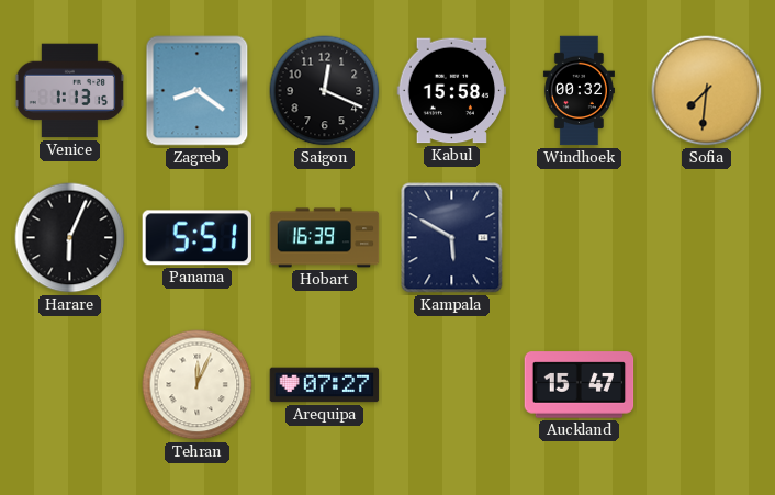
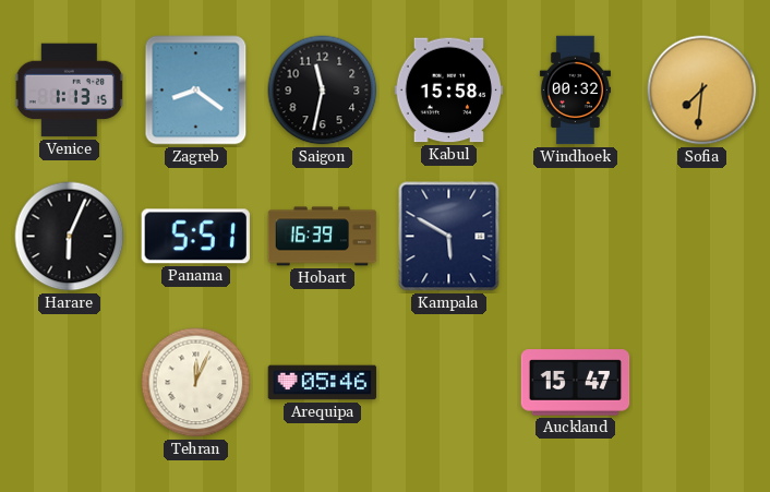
Saigon: 12:19 -> 11:32 (323, 91)
Arequipa: 07:27 -> 05:46 (323, 383)
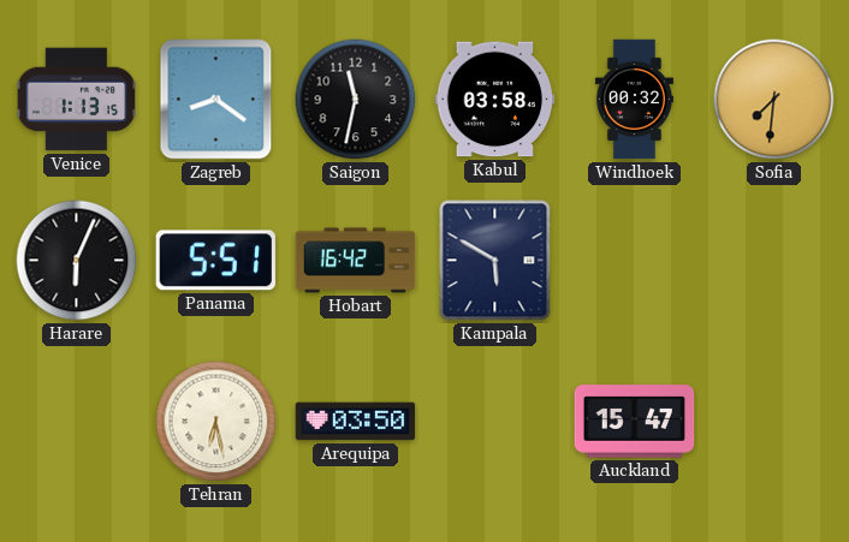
Kabul: 15:58 -> 03:58 (495, 100)
Hobart: 16:39 -> 16:42 (356, 261)
Tehran: 12:04 -> 6:28 (216, 422)
Arequipa: 05:46 -> 03:50 (356, 422)
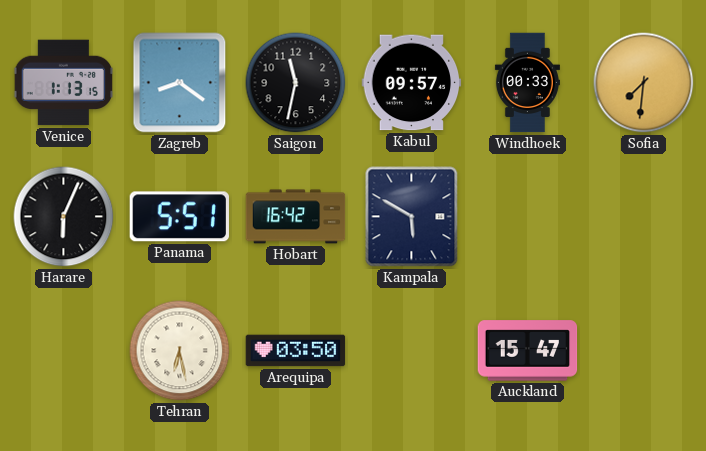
Kabul: 03:58 -> 09:57 (412, 83)
Windhoek: 00:32 -> 00:33 (527, 83)
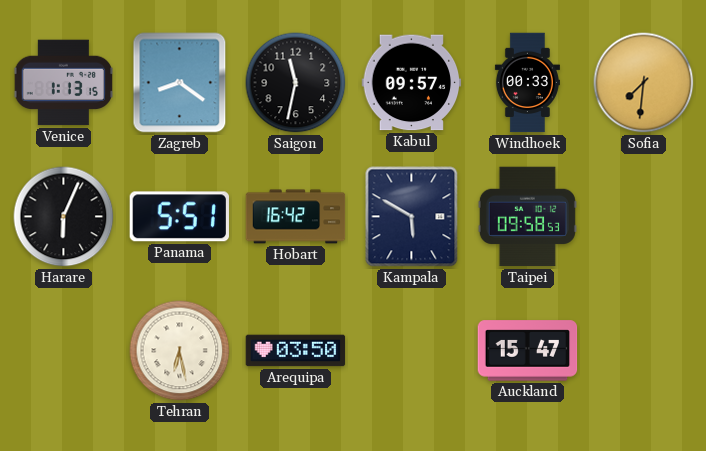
Taipei: none -> 09:58 (527, 217)
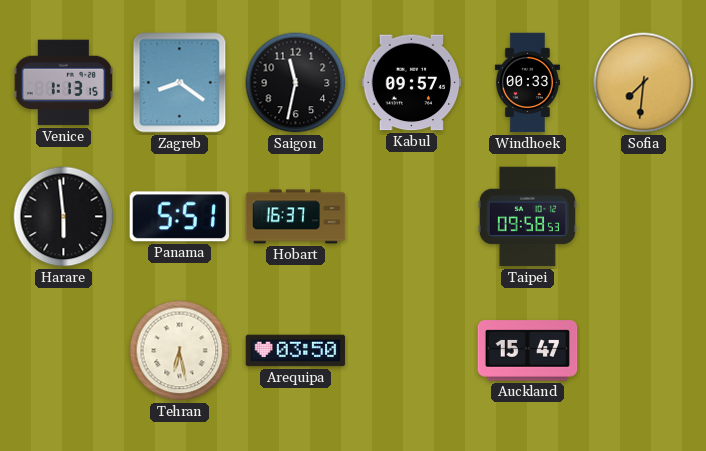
Harare: 6:04 -> 5:59 (64, 217)
Hobart: 16:42 -> 16:37 (296, 217)
Kampala: 5:50 -> none (412, 217)
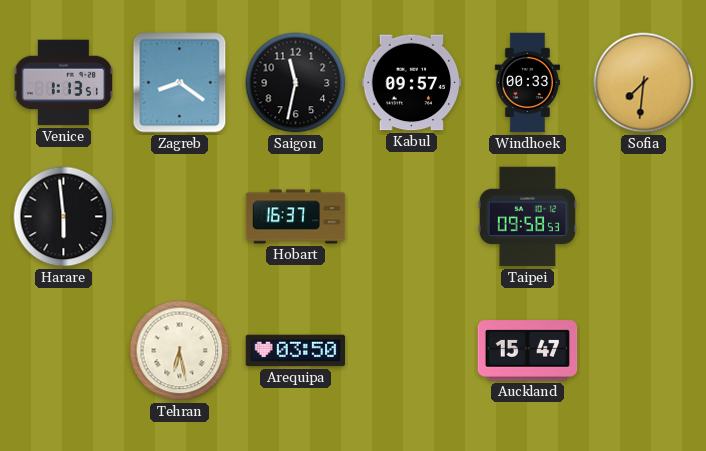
Venice: 1:13:15 -> 1:13:51 (63, 83)
Panama: 5:51 -> none (179, 217)
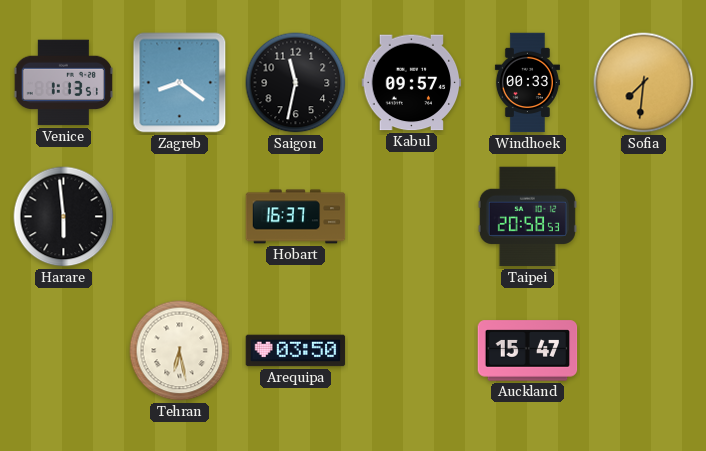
Taipei: 09:58 -> 20:58 (527, 217)
